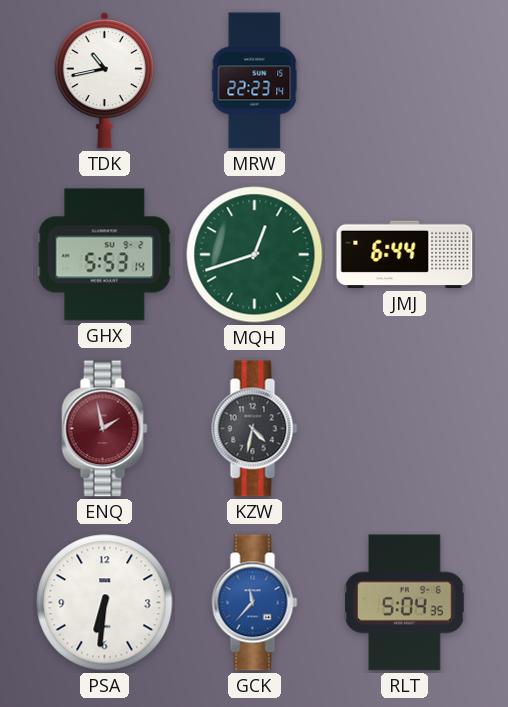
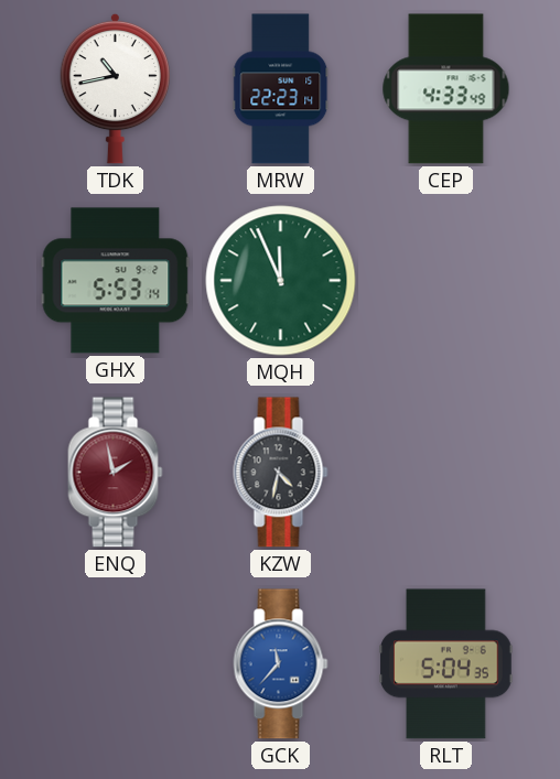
CEP: none -> 4:33 (446, 89)
MQH: 12:42 -> 11:56 (281, 281)
JMJ: 6:44 -> none (405, 255)
PSA: 6:31 -> none (105, 603)
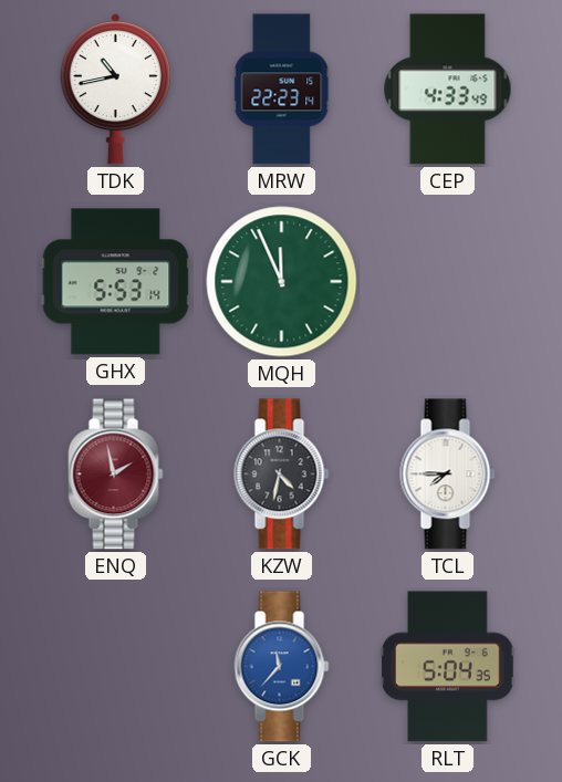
TCL: none -> 7:45 (448, 475)
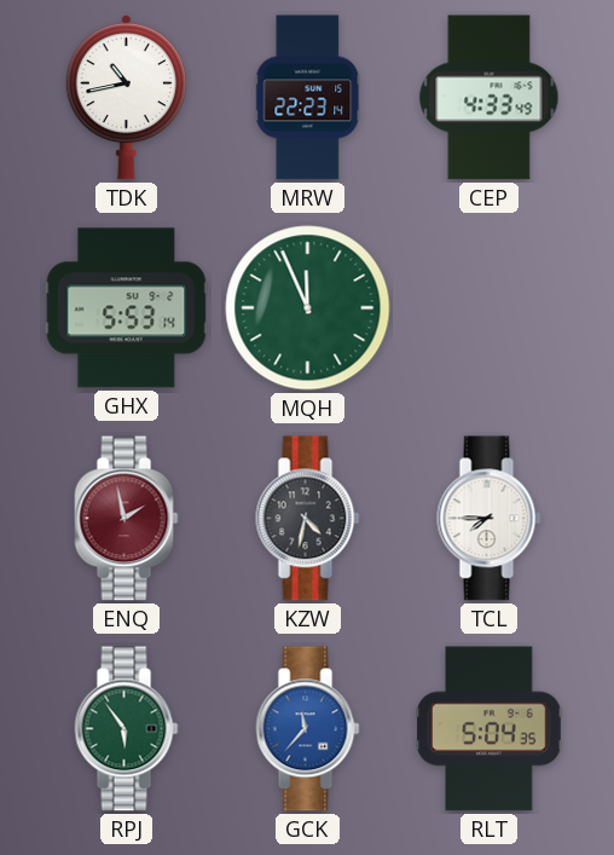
RPJ: none -> 5:54 (127, 729)
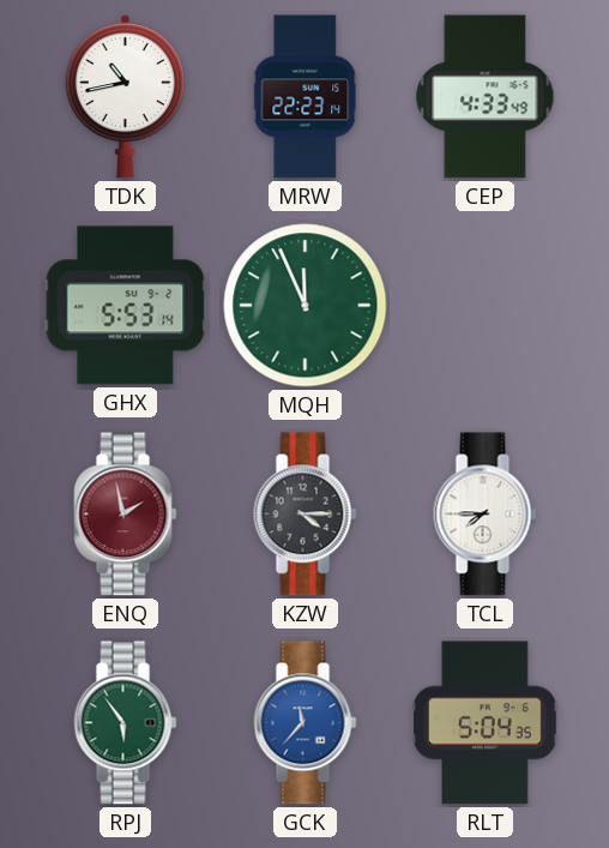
KZW: 4:32 -> 4:15 (306, 515)
